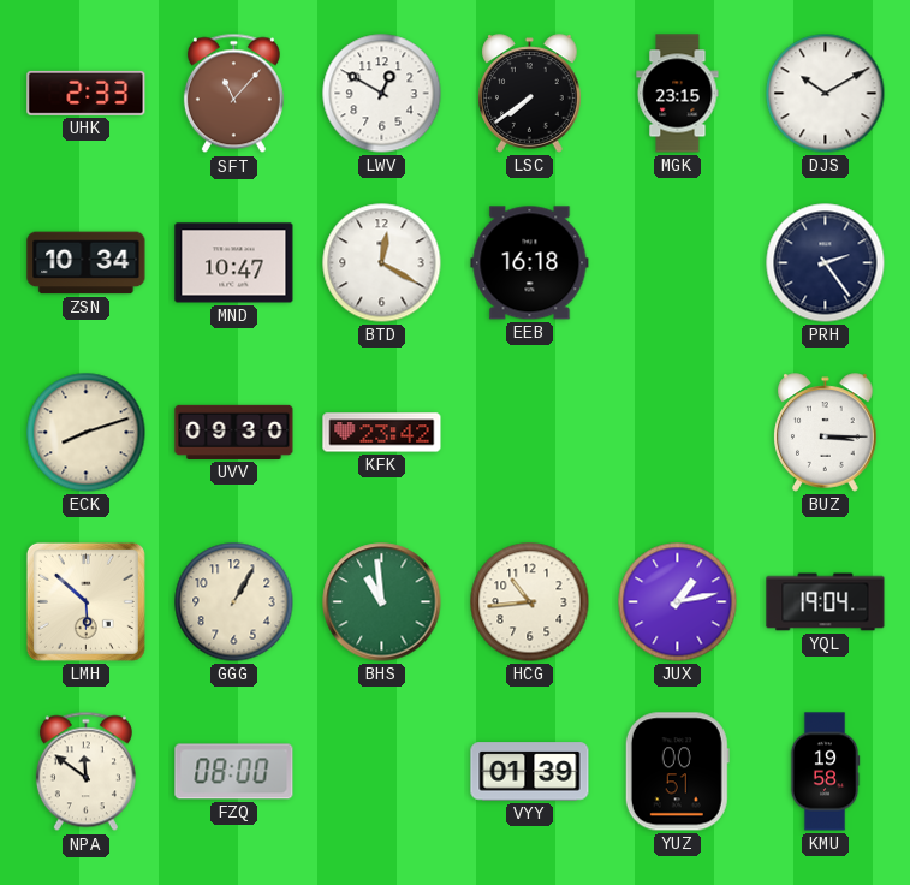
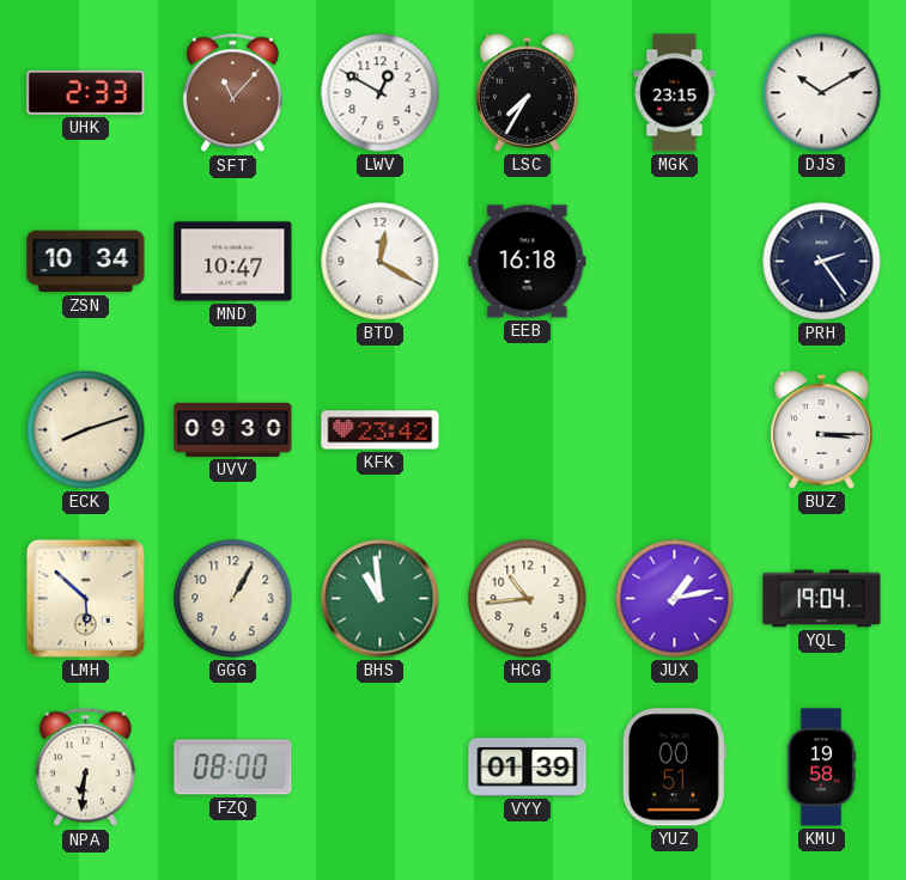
LSC: 7:39 -> 7:35 (528, 93)
NPA: 11:51 -> 6:31 (85, 768)
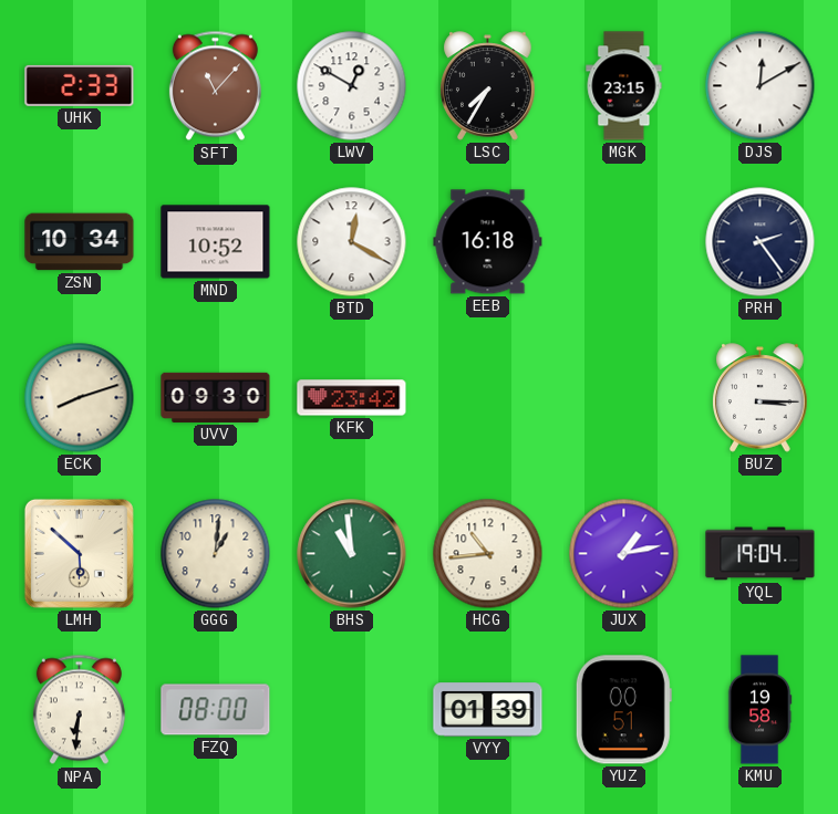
DJS: 10:10 -> 12:10 (761, 86)
MND: 10:47 -> 10:52 (216, 242)
GGG: 1:05 -> 1:01 (216, 554)
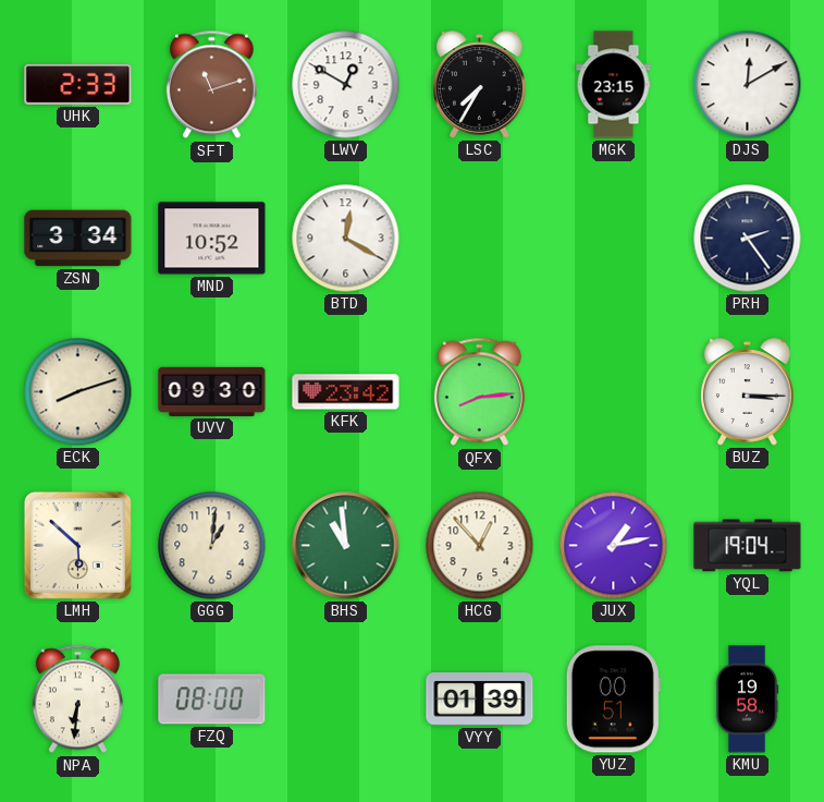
SFT: 11:07 -> 11:12 (211, 85)
ZSN: 10:34 -> 3:34 (78, 239)
EEB: 16:18 -> none (488, 242)
QFX: none -> 8:14 (479, 392)
HCG: 10:44 -> 12:53 (480, 546)
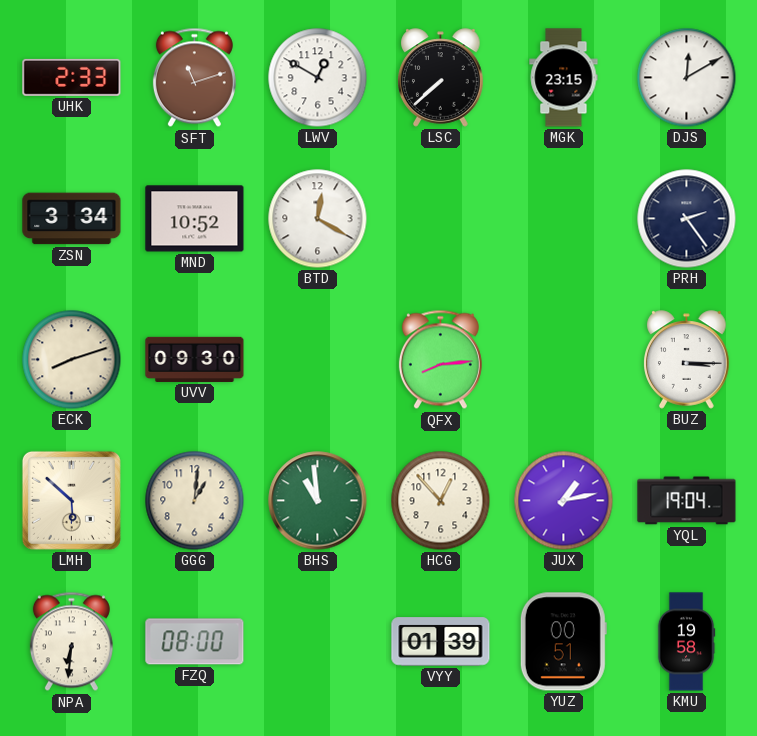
LSC: 7:35 -> 7:38 (441, 78)
KFK: 23:42 -> none (346, 392)
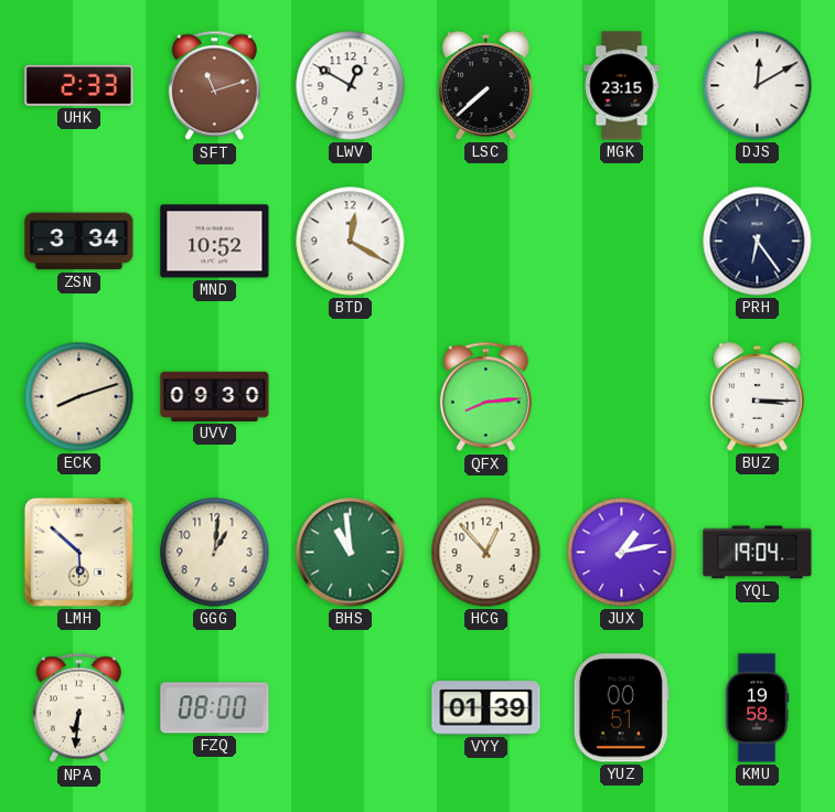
PRH: 2:24 -> 6:24 (758, 242)
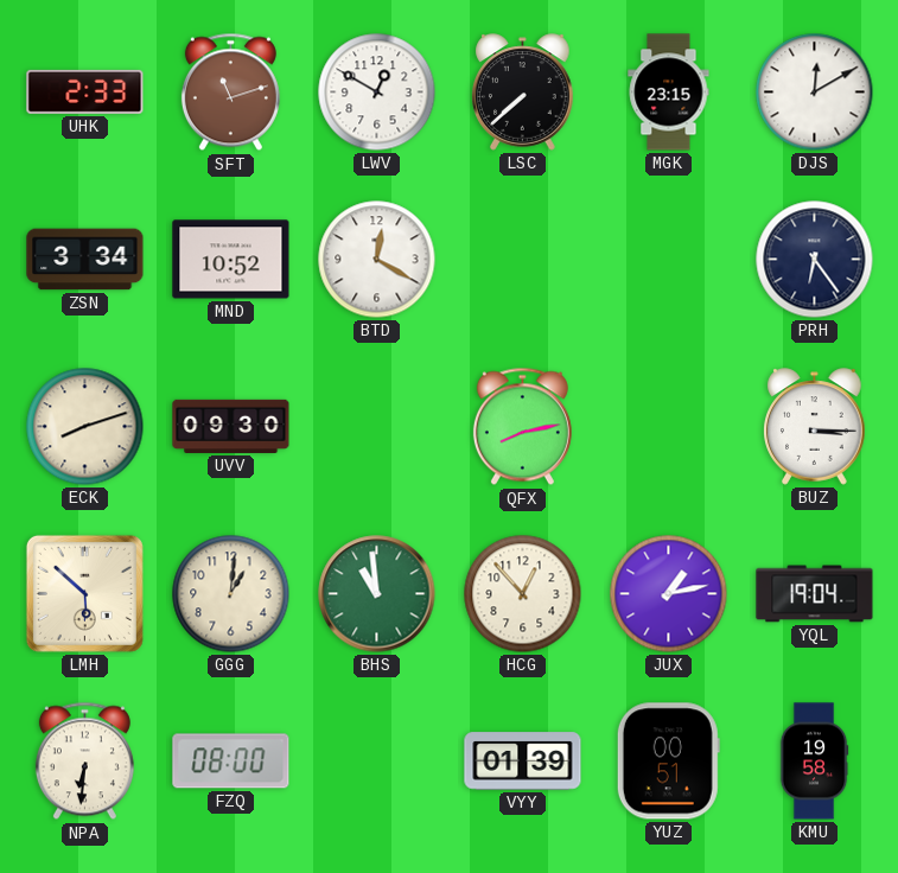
QFX: 8:14 -> 8:13 (522, 427)
